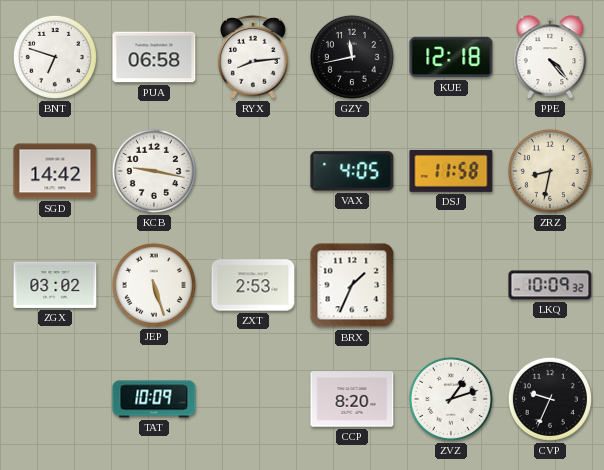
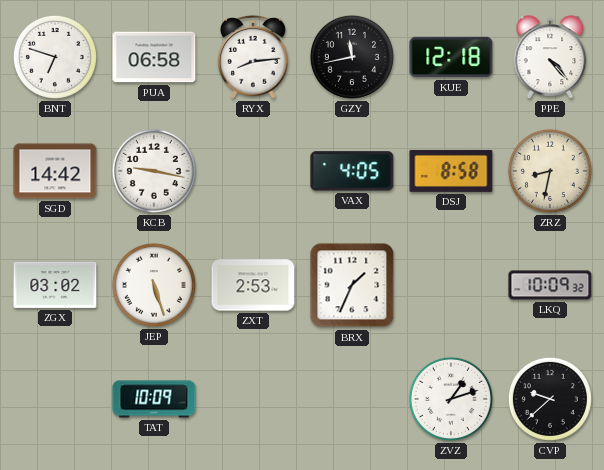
DSJ: 11:58 -> 8:58 (451, 171)
CCP: 8:20 -> none (352, 399)
CVP: 9:34 -> 9:38 (550, 399)
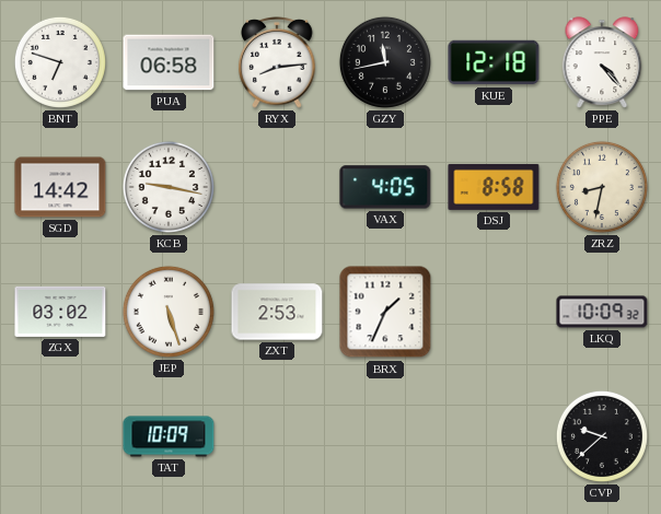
ZVZ: 1:12 -> none (451, 399)
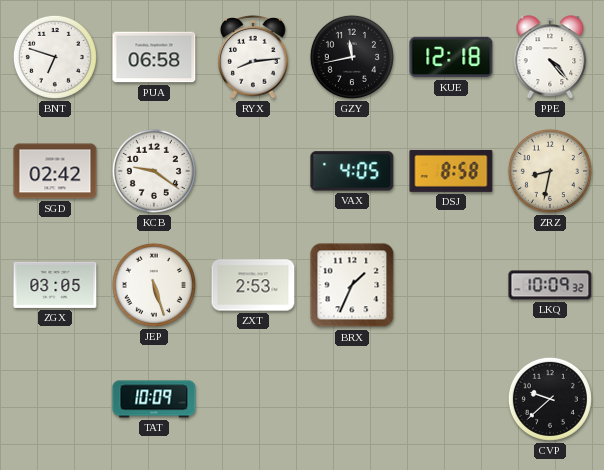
SGD: 14:42 -> 02:42 (55, 171)
KCB: 9:17 -> 9:21 (154, 171)
ZGX: 03:02 -> 03:05 (55, 285)
